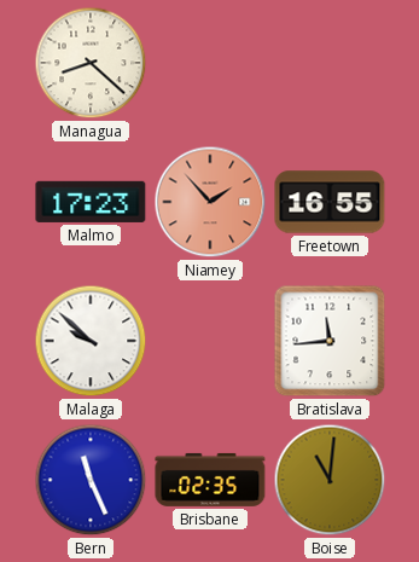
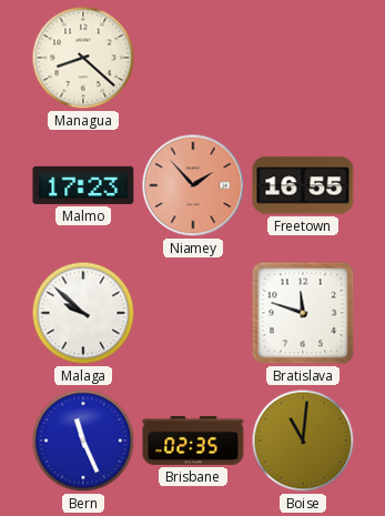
Bratislava: 11:44 -> 11:48 (303, 313)
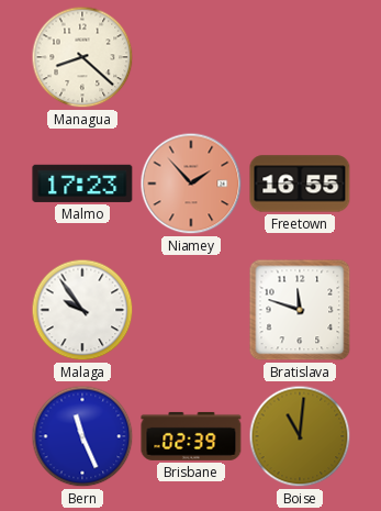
Malaga: 9:52 -> 9:54 (82, 310)
Brisbane: 02:35 -> 02:39 (191, 436)
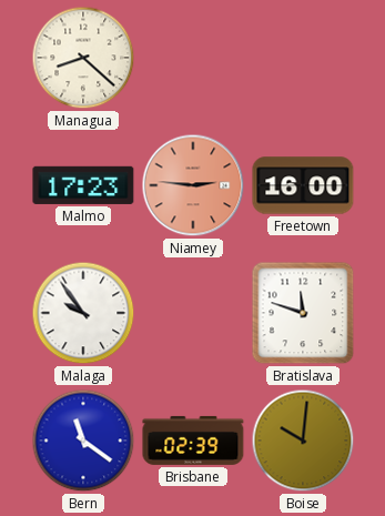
Niamey: 1:53 -> 2:46 (193, 185)
Freetown: 16:55 -> 16:00 (303, 185)
Bern: 11:26 -> 11:21 (83, 441)
Boise: 11:01 -> 10:01 (303, 441)
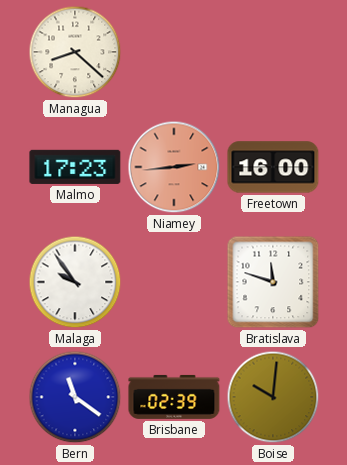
Niamey: 2:46 -> 2:44 (174, 167)
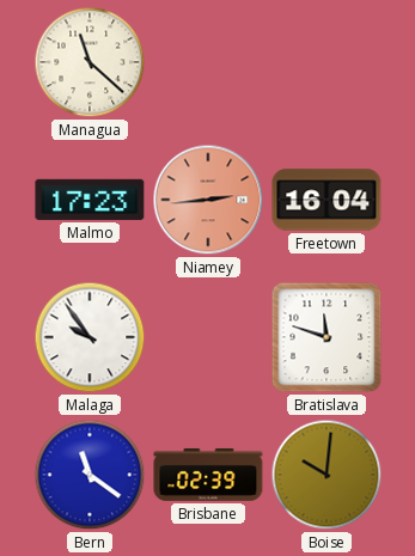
Managua: 8:22 -> 11:22 (90, 62)
Freetown: 16:00 -> 16:04 (326, 200)
